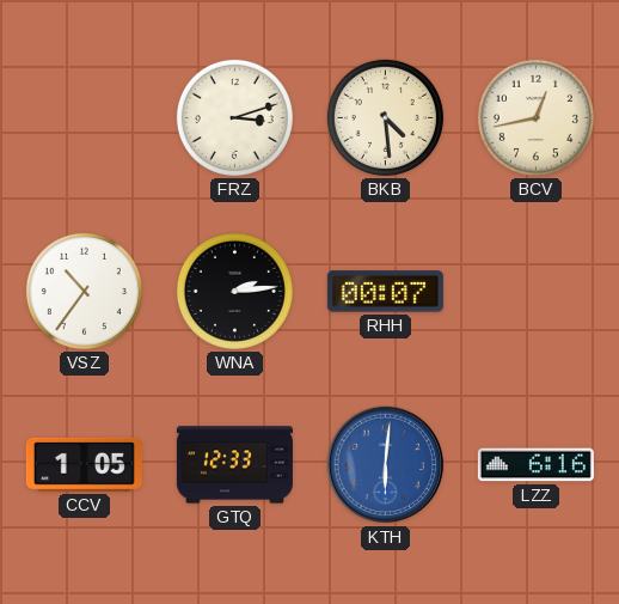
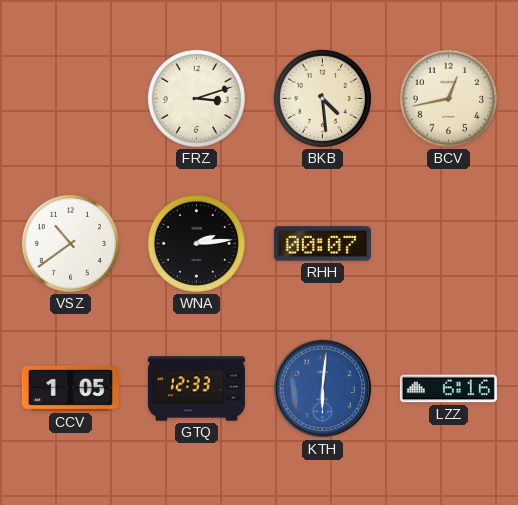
VSZ: 10:36 -> 10:39 (70, 243)
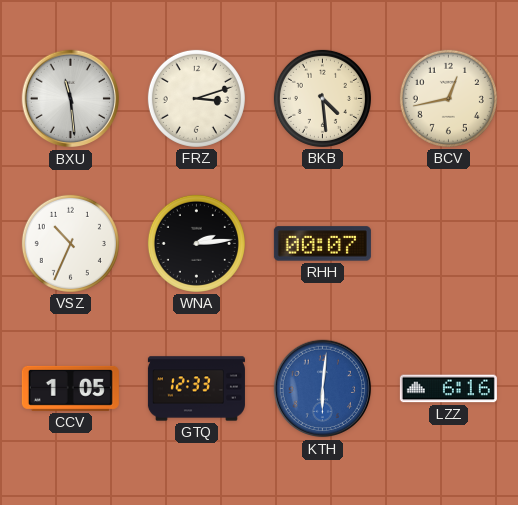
BXU: none -> 11:29 (71, 99)
VSZ: 10:39 -> 10:34 (70, 243)
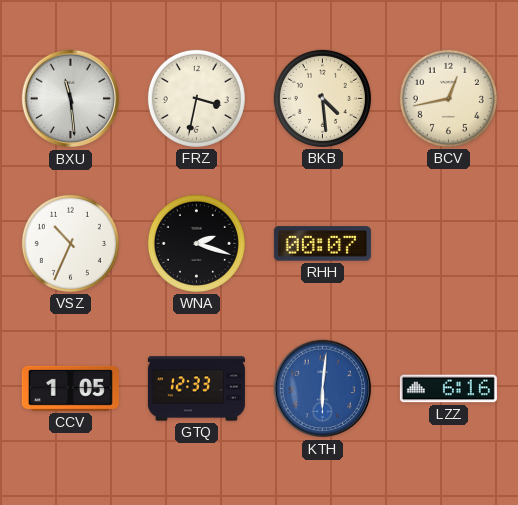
FRZ: 3:12 -> 3:32 (196, 98)
WNA: 2:14 -> 2:18 (196, 243)
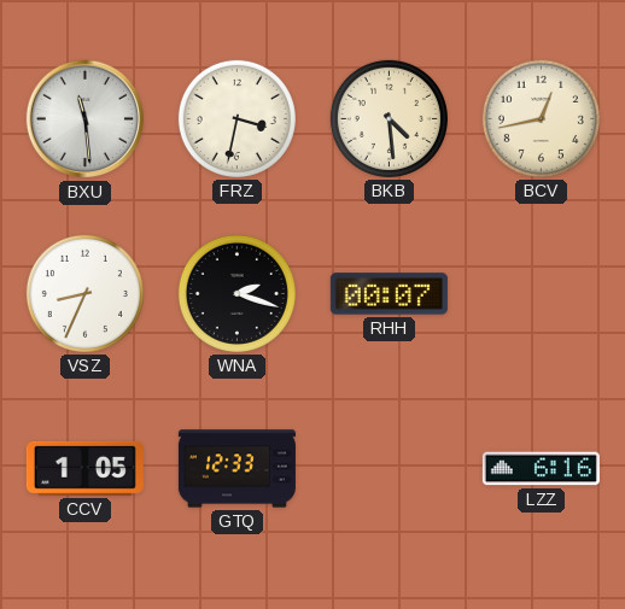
VSZ: 10:34 -> 8:34 (84, 293)
KTH: 6:01 -> none (323, 389)
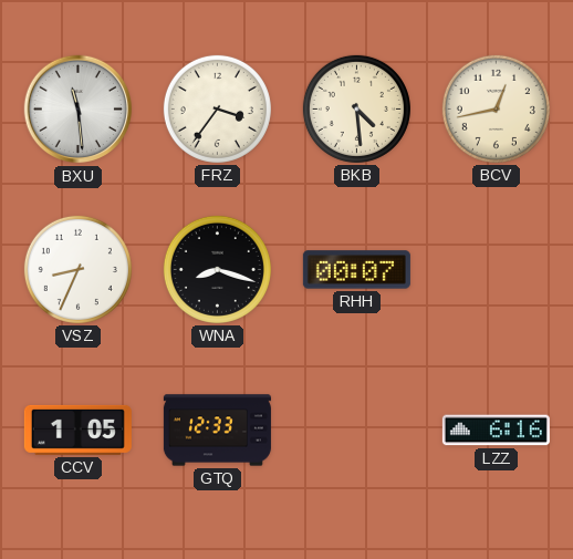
FRZ: 3:32 -> 3:36 (217, 108)
WNA: 2:18 -> 8:18 (217, 269)
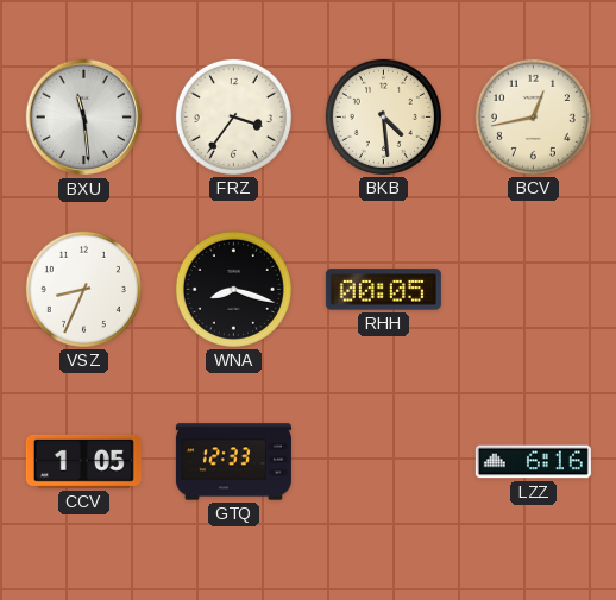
RHH: 00:07 -> 00:05 (383, 290)
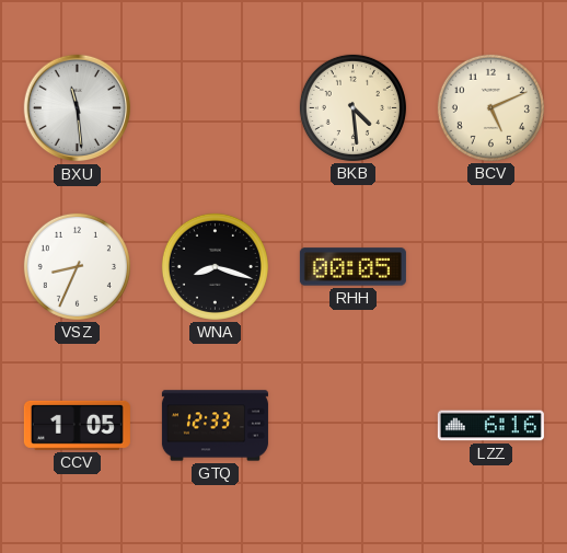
FRZ: 3:36 -> none (233, 116)
BCV: 12:43 -> 5:11 (490, 107)
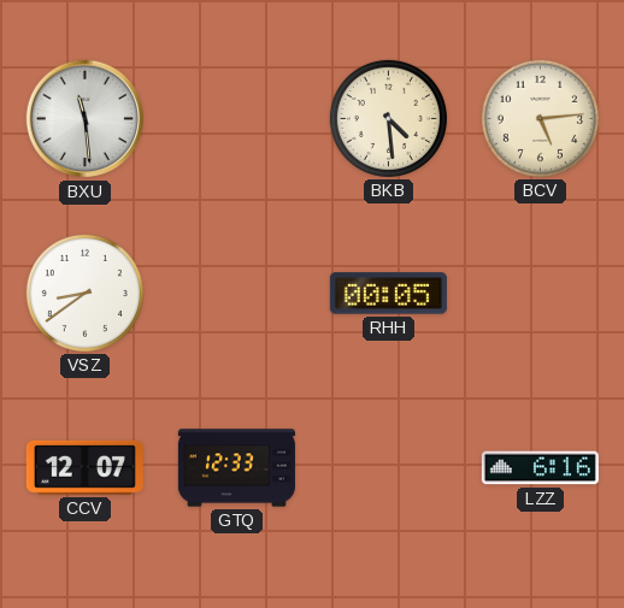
BCV: 5:11 -> 5:14 (540, 118)
VSZ: 8:34 -> 8:39 (84, 293)
WNA: 8:18 -> none (215, 266)
CCV: 1:05 -> 12:07 (84, 467)
